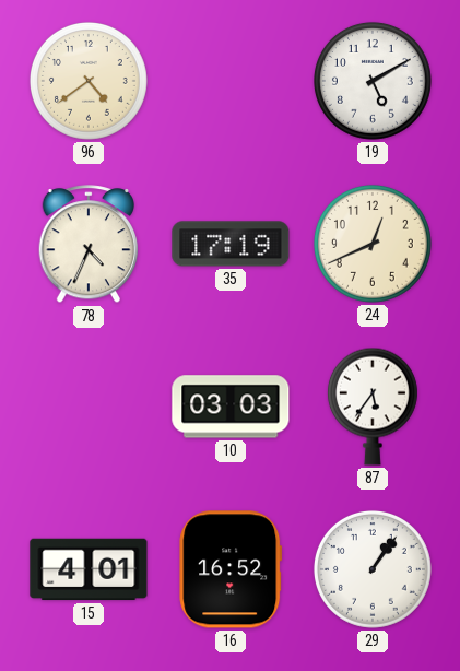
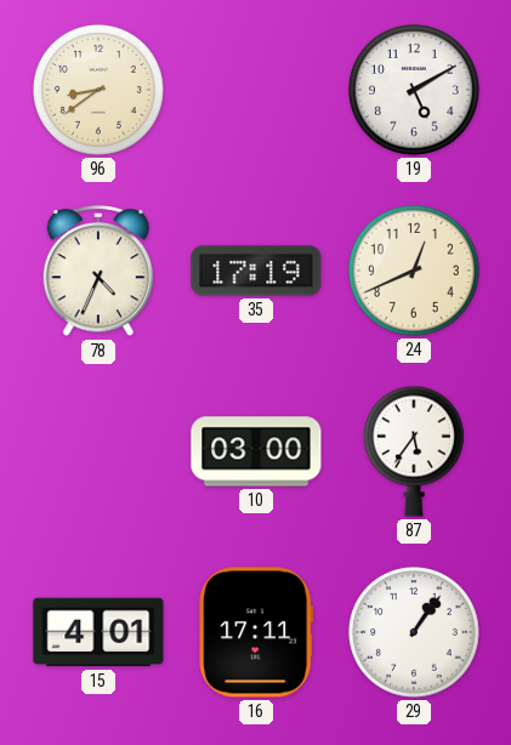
96: 4:39 -> 8:39 (98, 90)
10: 03:03 -> 03:00 (256, 451)
16: 16:52 -> 17:11 (256, 632)
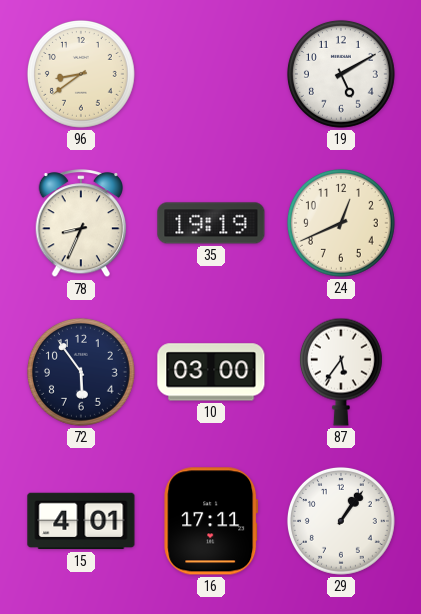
78: 4:34 -> 8:34 (81, 224)
35: 17:19 -> 19:19 (211, 223)
72: none -> 5:54 (81, 372)
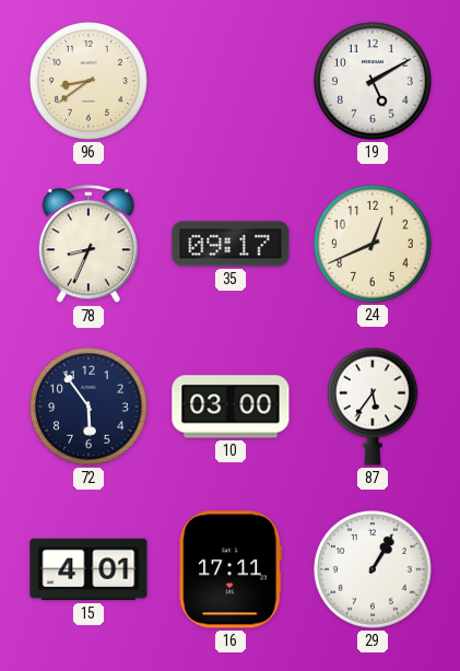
35: 19:19 -> 09:17 (231, 244)
29: 1:06 -> 1:05 (373, 569)
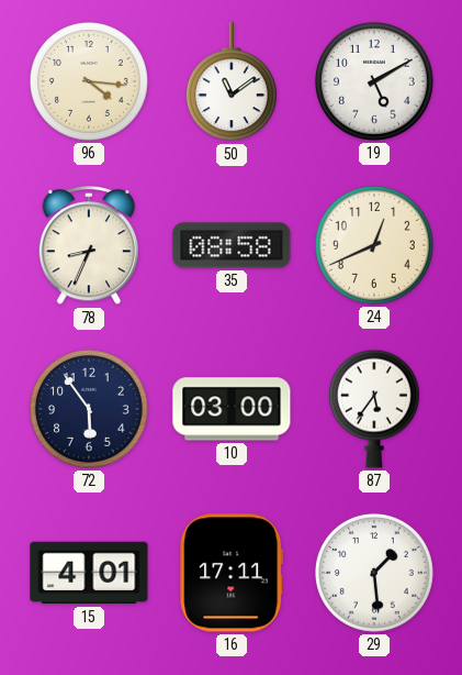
96: 8:39 -> 4:16 (89, 81)
50: none -> 11:09 (232, 82)
35: 09:17 -> 08:58 (232, 245)
29: 1:05 -> 1:29 (374, 573)
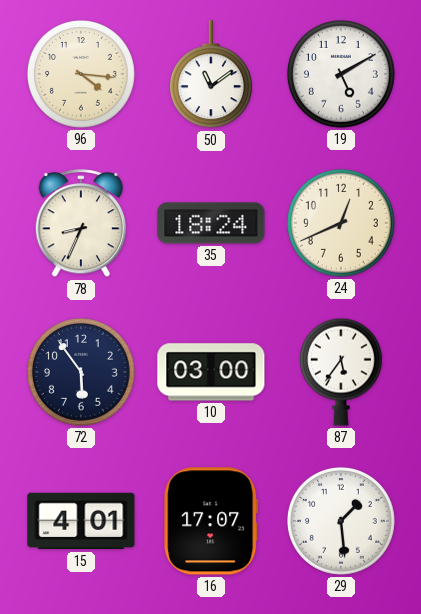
35: 08:58 -> 18:24 (211, 223)
16: 17:11 -> 17:07 (211, 521)
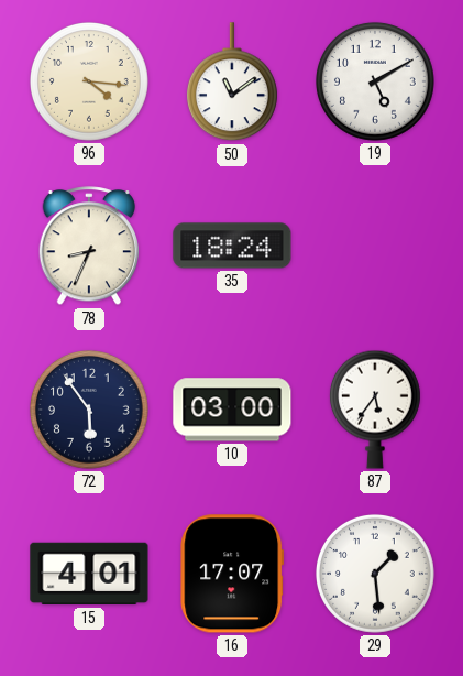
24: 12:41 -> none (341, 223)
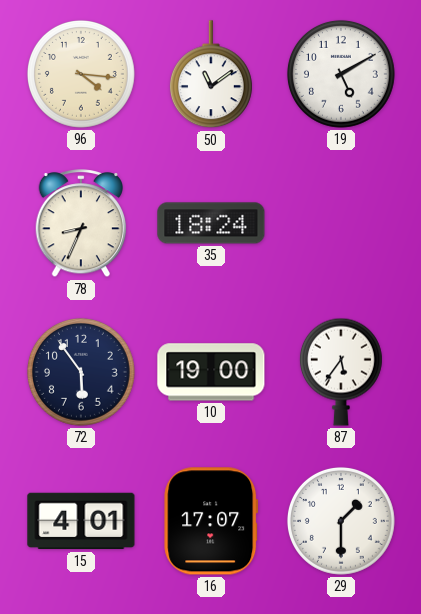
10: 03:00 -> 19:00 (211, 372)
29: 1:29 -> 1:30 (341, 521)
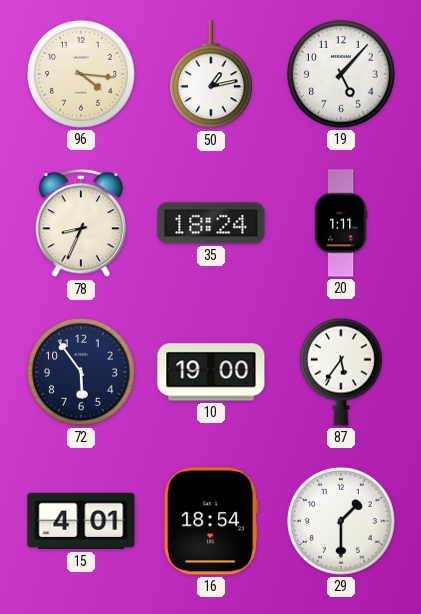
50: 11:09 -> 1:13 (211, 75)
19: 5:10 -> 5:07 (341, 74)
20: none -> 1:11 (341, 223)
16: 17:07 -> 18:54 (211, 521)
